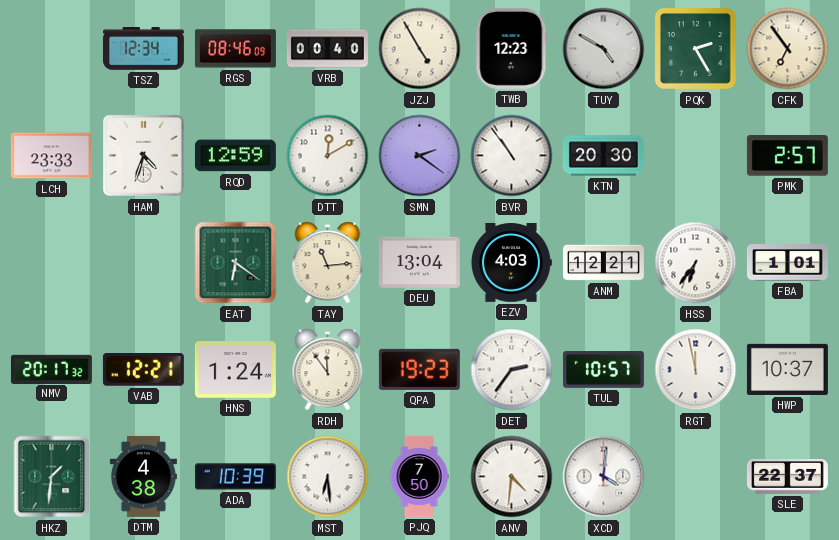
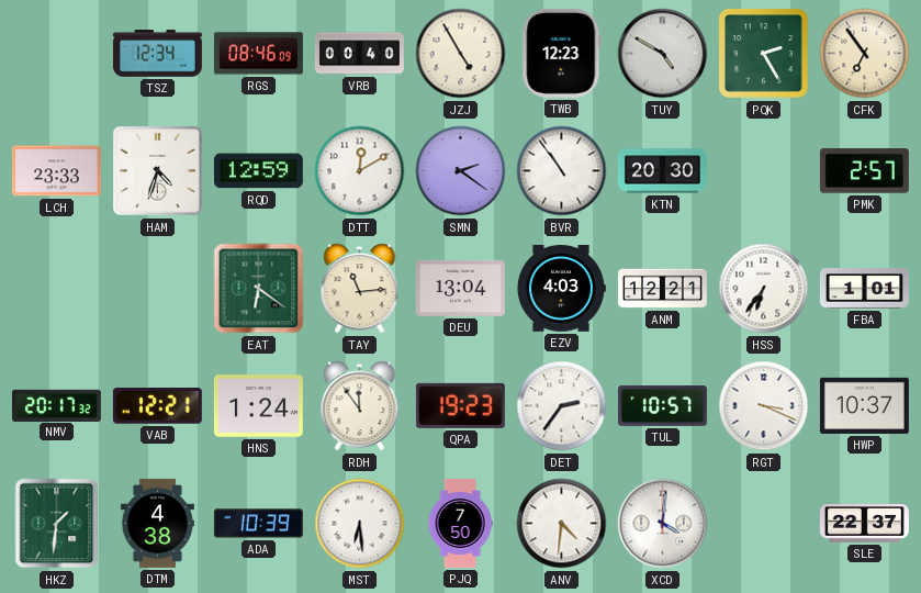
RGT: 11:58 -> 3:19 (764, 406)
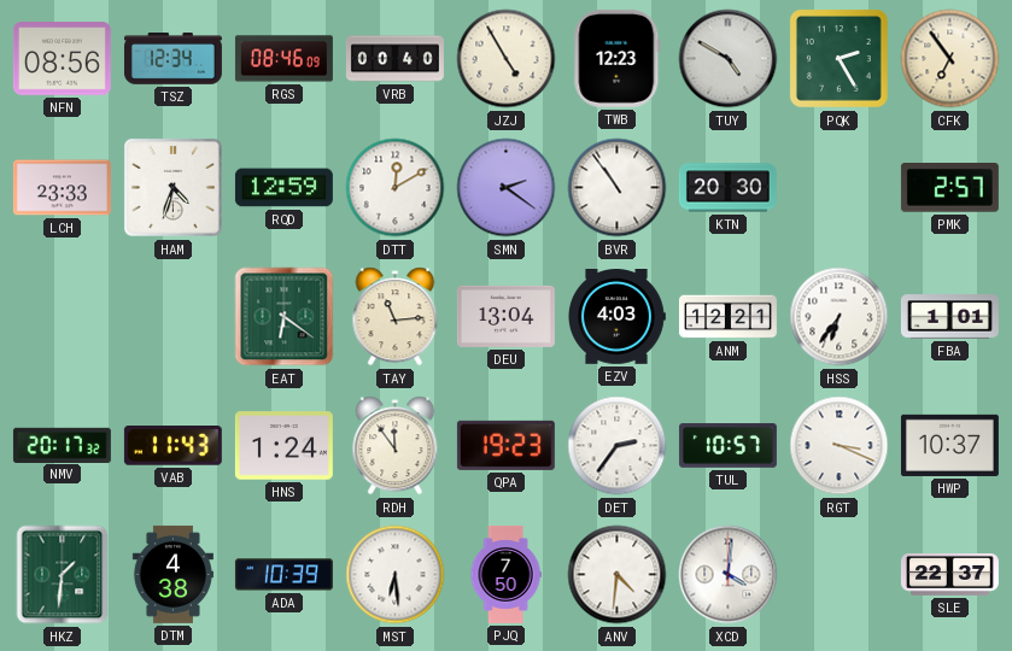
NFN: none -> 08:56 (62, 59)
VAB: 12:21 -> 11:43 (172, 446)
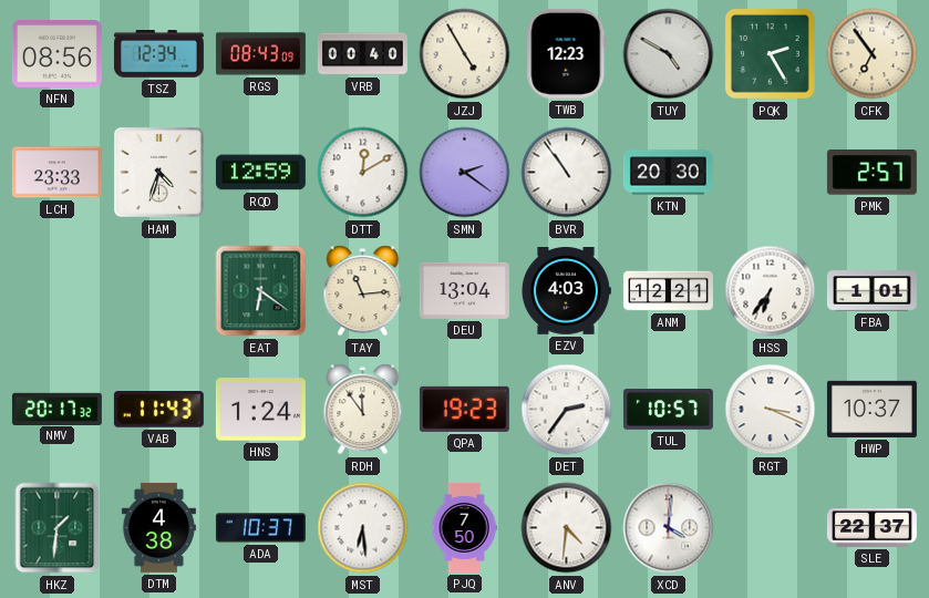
RGS: 08:46 -> 08:43 (260, 54)
ADA: 10:39 -> 10:37 (260, 528)
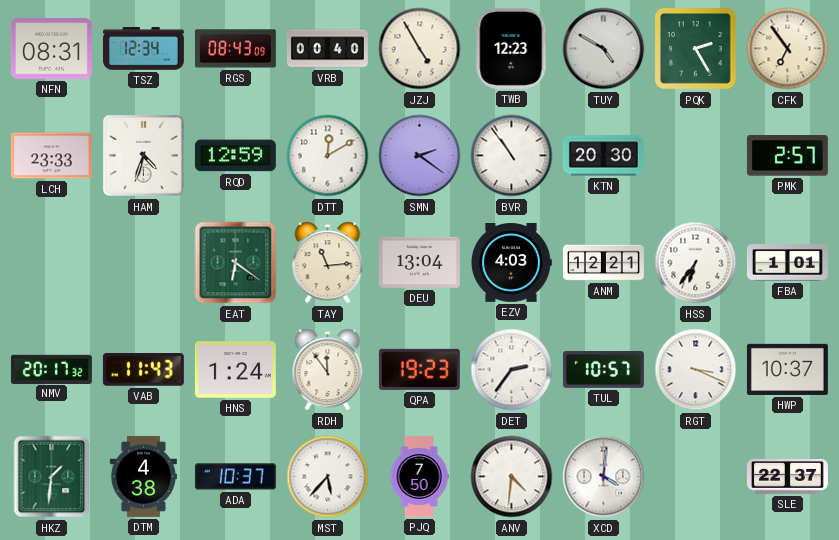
NFN: 08:56 -> 08:31 (51, 49)
MST: 6:29 -> 5:37 (328, 477)
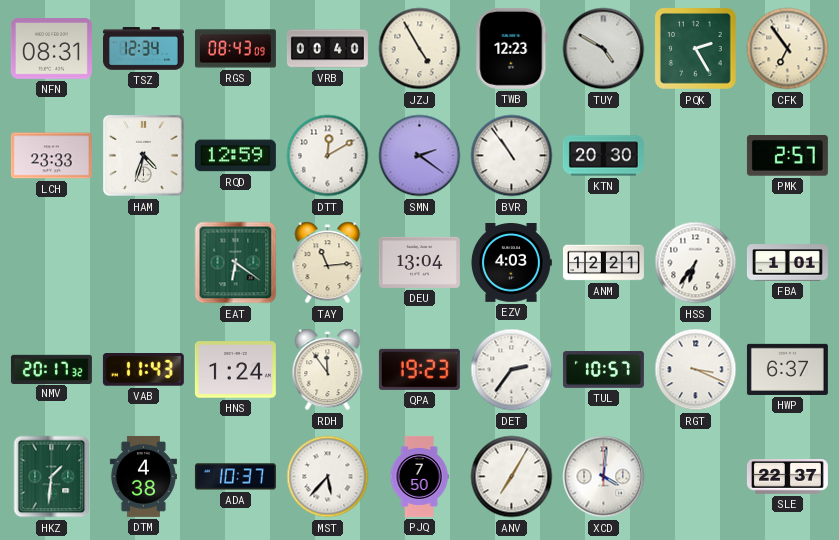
HWP: 10:37 -> 6:37 (787, 369)
ANV: 4:31 -> 7:05 (512, 477)
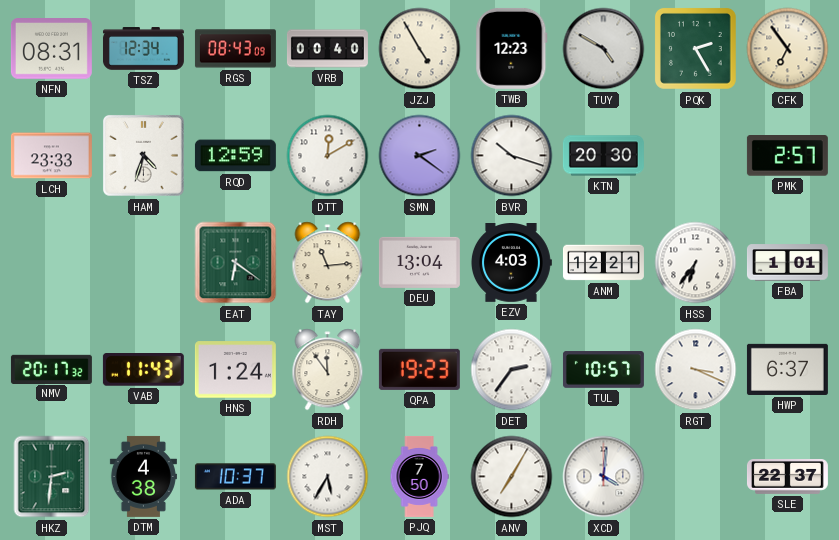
BVR: 10:54 -> 10:18 (512, 156)
HKZ: 1:31 -> 2:31 (52, 477)
MST: 5:37 -> 5:35 (328, 477)
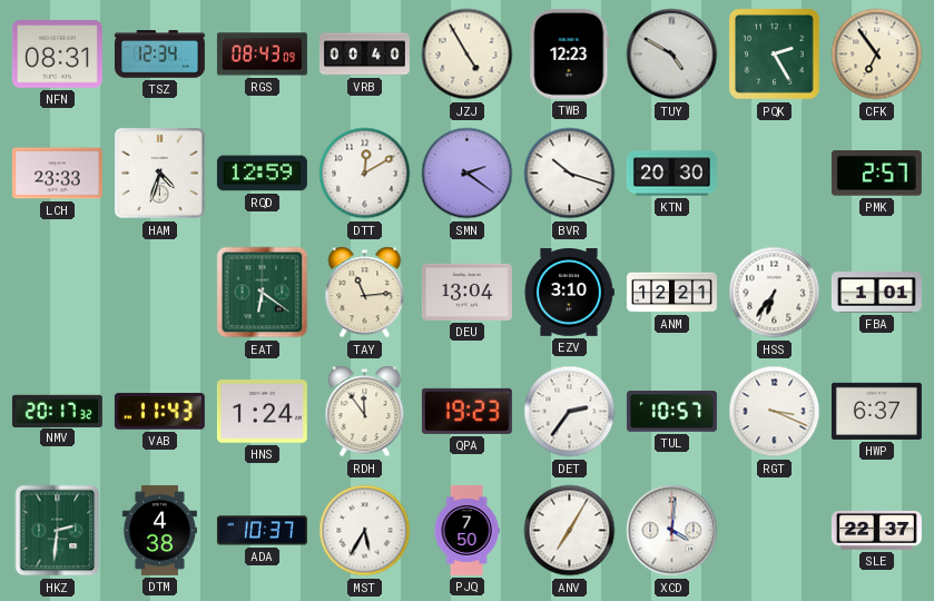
EZV: 4:03 -> 3:10 (569, 293)
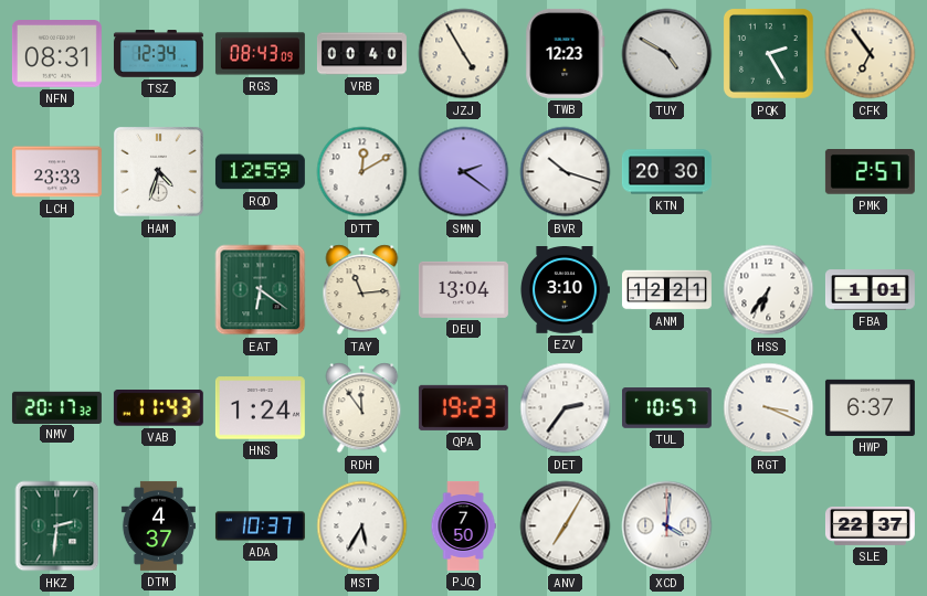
DTM: 4:38 -> 4:37 (158, 525)
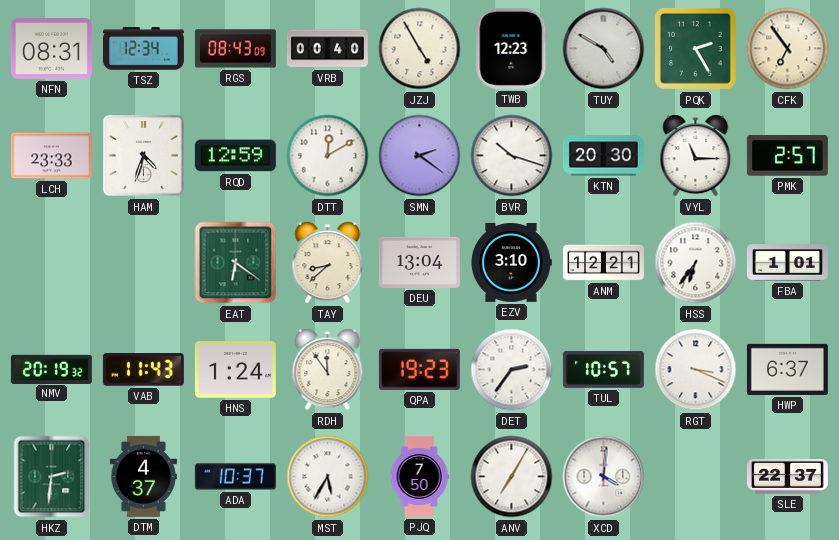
VYL: none -> 11:15 (696, 156)
TAY: 11:14 -> 8:38 (328, 263)
NMV: 20:17 -> 20:19 (51, 369)
